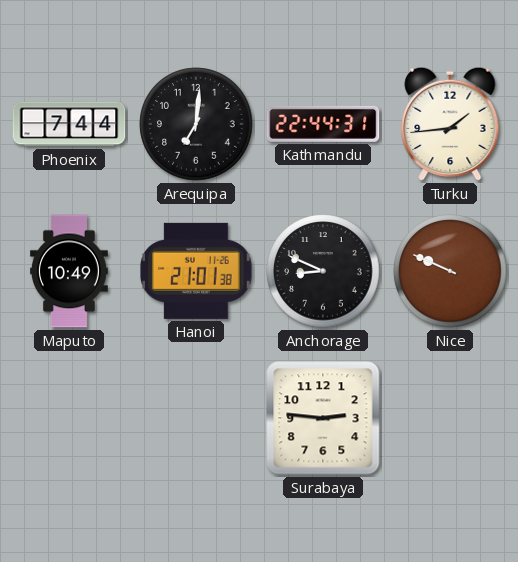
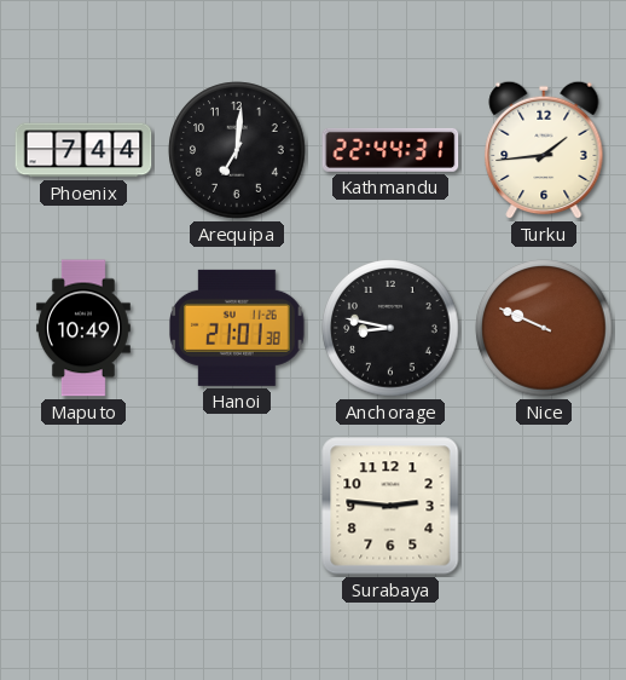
Anchorage: 8:49 -> 8:47 (390, 328)
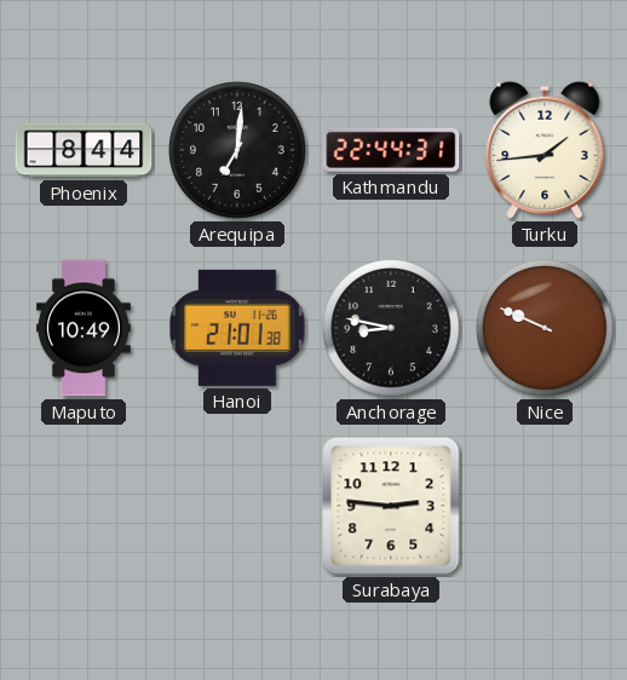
Phoenix: 7:44 -> 8:44 (84, 150)
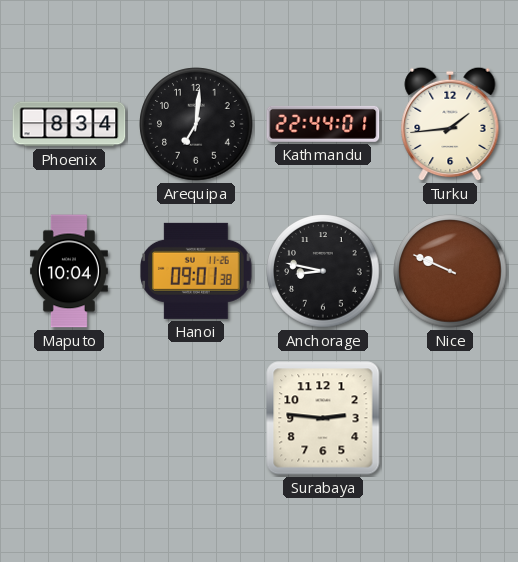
Phoenix: 8:44 -> 8:34 (69, 124)
Kathmandu: 22:44:31 -> 22:44:01 (323, 124)
Maputo: 10:49 -> 10:04 (69, 271)
Hanoi: 21:01 -> 09:01 (197, 271)
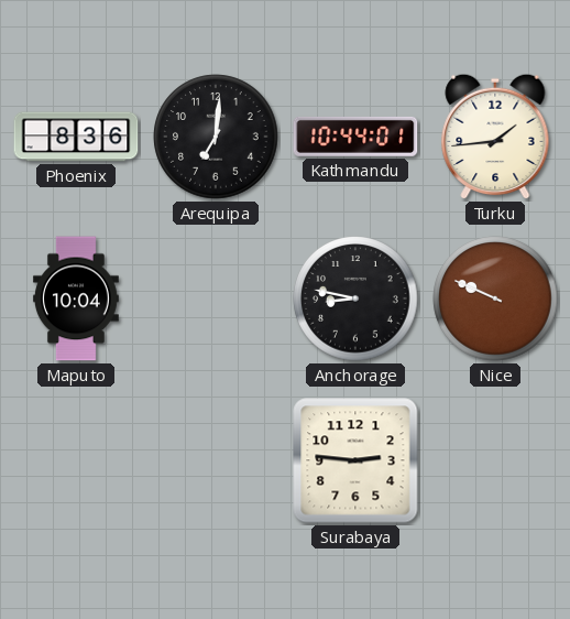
Phoenix: 8:34 -> 8:36 (76, 137)
Kathmandu: 22:44 -> 10:44 (355, 137)
Hanoi: 09:01 -> none (197, 271)
